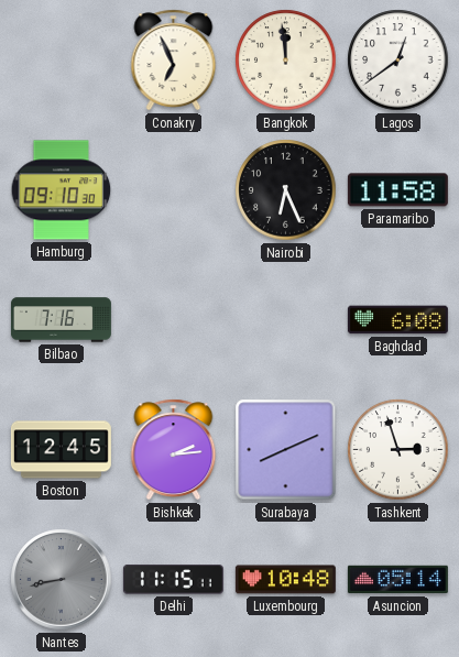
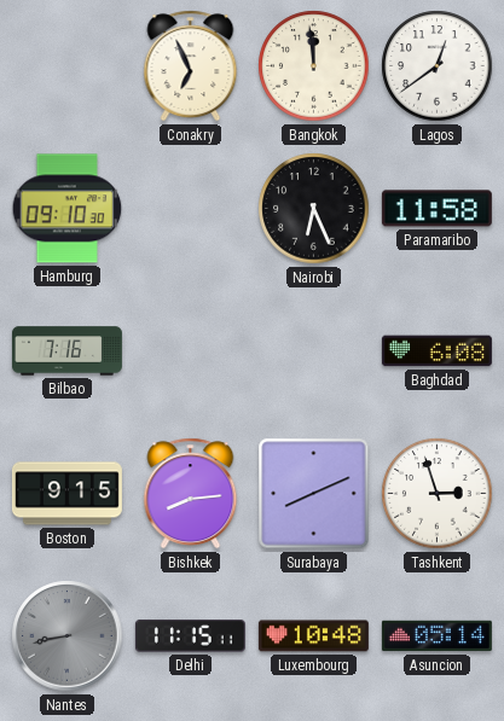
Boston: 12:45 -> 9:15 (66, 494)
Bishkek: 2:14 -> 8:14 (191, 494)
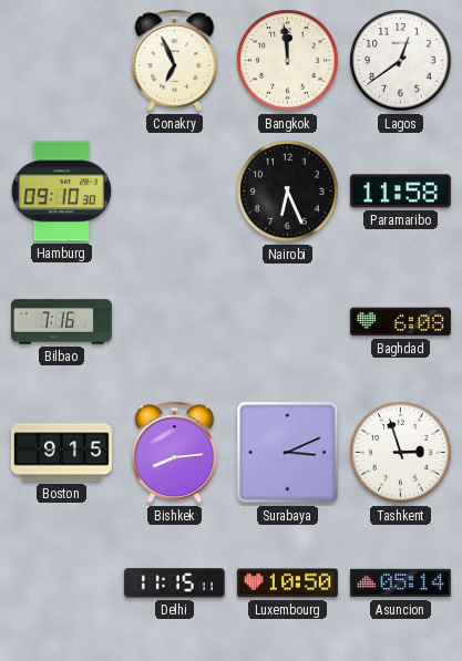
Surabaya: 8:11 -> 3:11 (288, 453)
Nantes: 8:43 -> none (68, 636)
Luxembourg: 10:48 -> 10:50 (287, 583)
